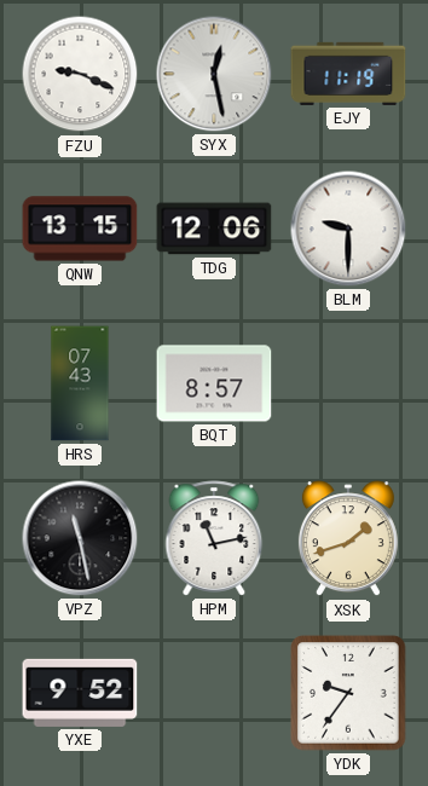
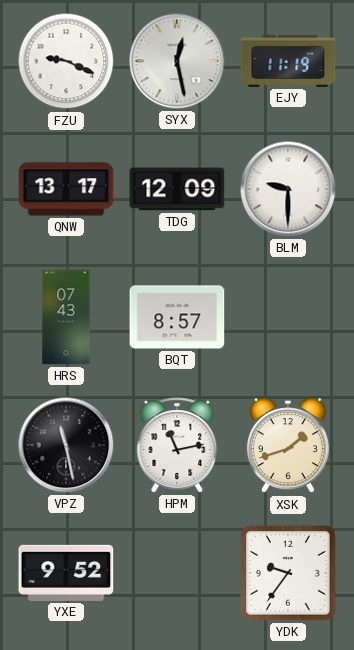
QNW: 13:15 -> 13:17 (66, 189)
TDG: 12:06 -> 12:09 (177, 189)
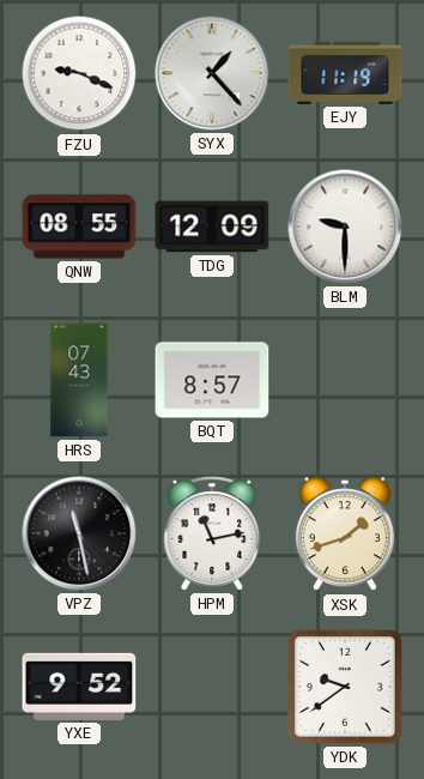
SYX: 12:28 -> 1:23 (212, 73)
QNW: 13:17 -> 08:55 (79, 227)
YDK: 9:36 -> 9:39 (345, 687)
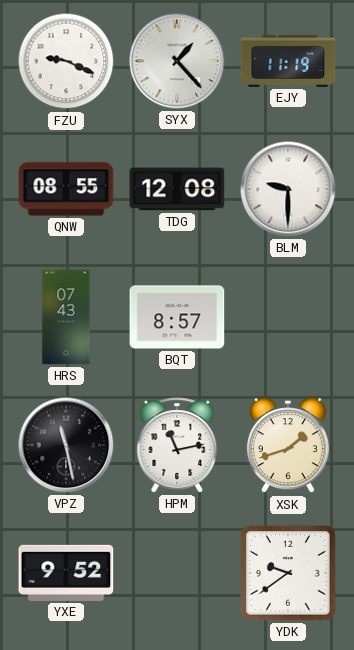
TDG: 12:09 -> 12:08 (177, 189)
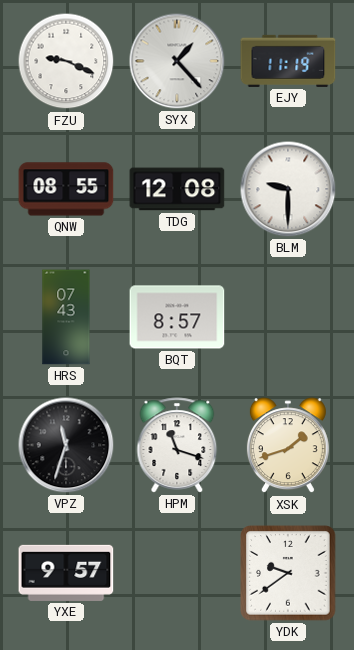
VPZ: 11:28 -> 11:33 (66, 445)
HPM: 11:13 -> 11:18 (177, 445)
YXE: 9:52 -> 9:57 (66, 573)
